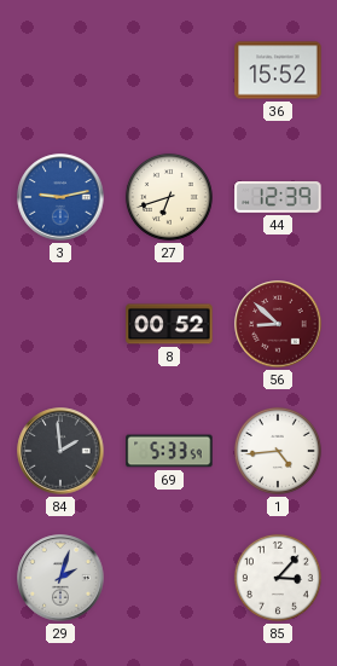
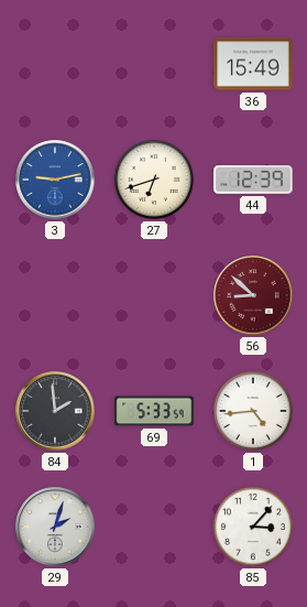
36: 15:52 -> 15:49 (253, 64)
8: 00:52 -> none (169, 324)
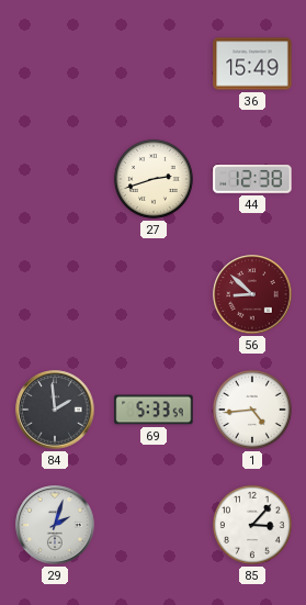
3: 9:13 -> none (55, 180)
27: 6:42 -> 2:42 (154, 179)
44: 12:39 -> 12:38 (252, 179)
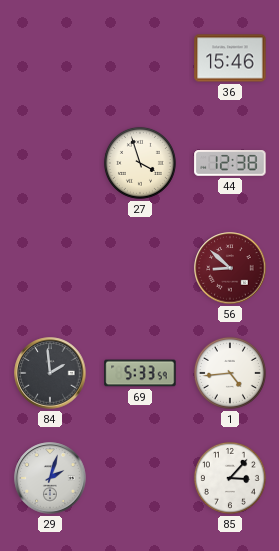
36: 15:49 -> 15:46 (230, 58)
27: 2:42 -> 3:57 (140, 163)
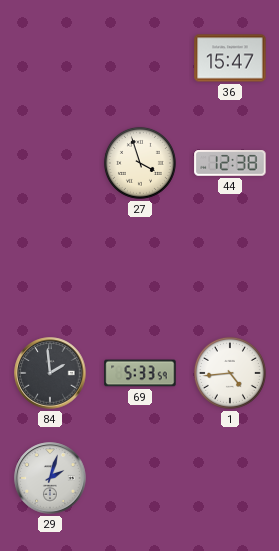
36: 15:46 -> 15:47 (230, 58)
56: 8:52 -> none (230, 268)
85: 3:07 -> none (230, 478)
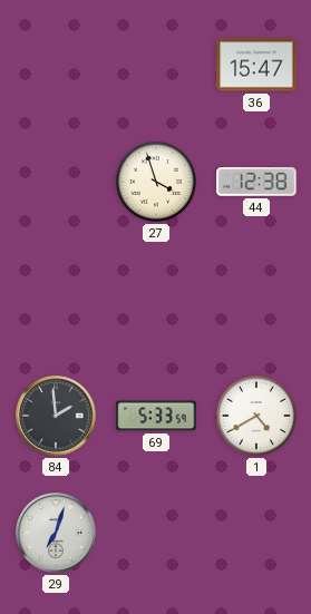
1: 4:44 -> 4:40 (256, 416)
29: 2:03 -> 7:03 (56, 533)
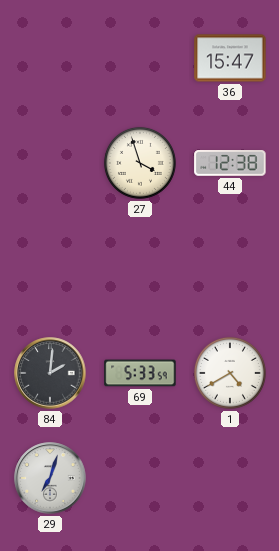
84: 1:59 -> 2:01 (50, 373)
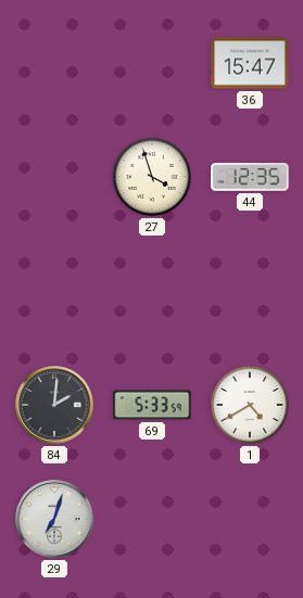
44: 12:38 -> 12:35 (250, 177)
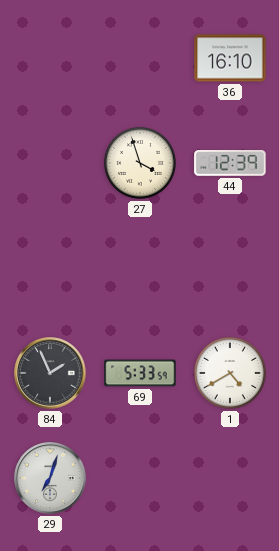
36: 15:47 -> 16:10 (230, 58)
44: 12:35 -> 12:39 (230, 163)
84: 2:01 -> 1:56 (50, 373)
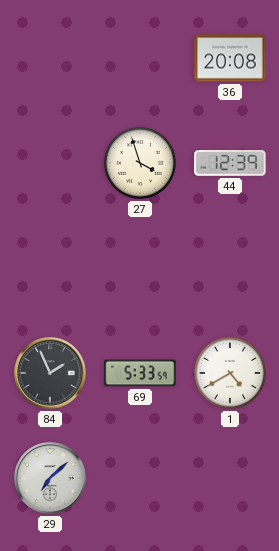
36: 16:10 -> 20:08 (230, 58)
29: 7:03 -> 7:08 (50, 478)
